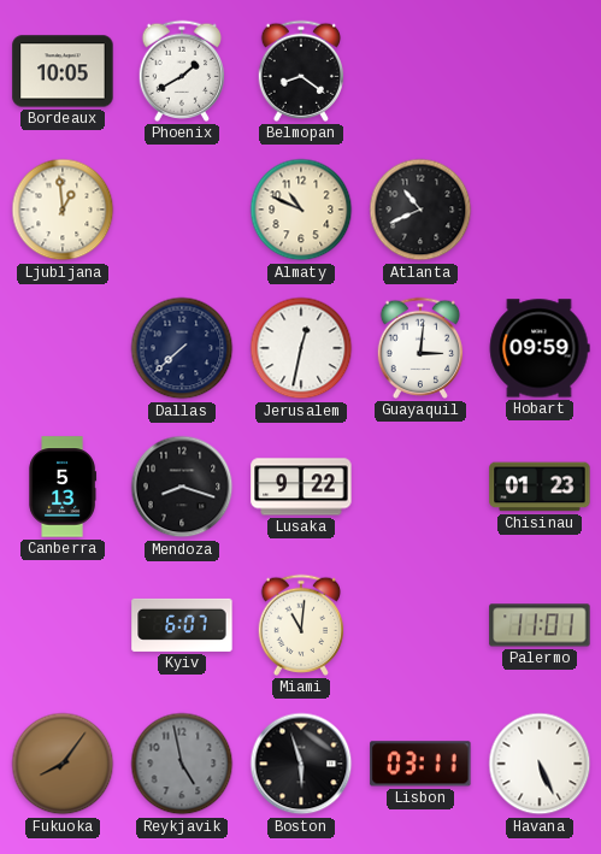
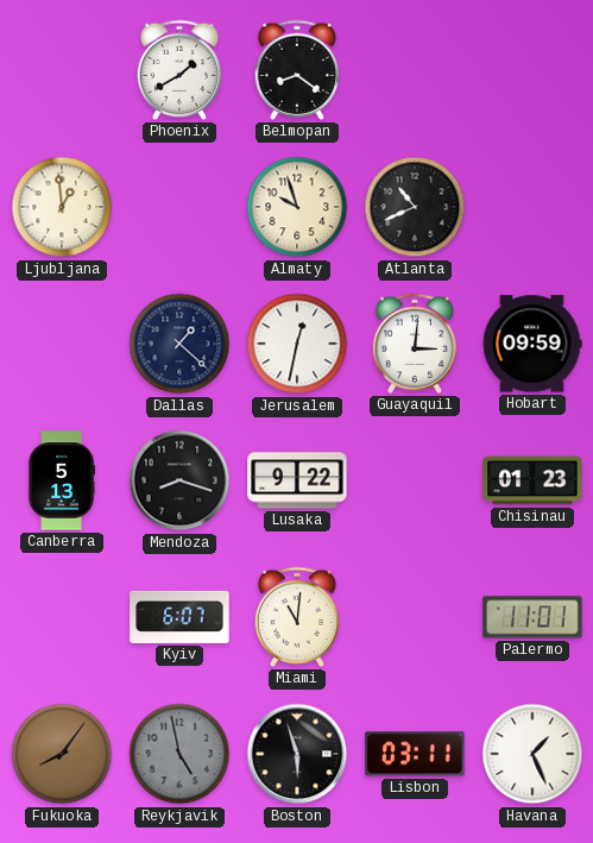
Bordeaux: 10:05 -> none (63, 71)
Almaty: 10:49 -> 9:57 (297, 207)
Dallas: 7:38 -> 1:22 (179, 344)
Havana: 5:26 -> 1:26 (532, 754)
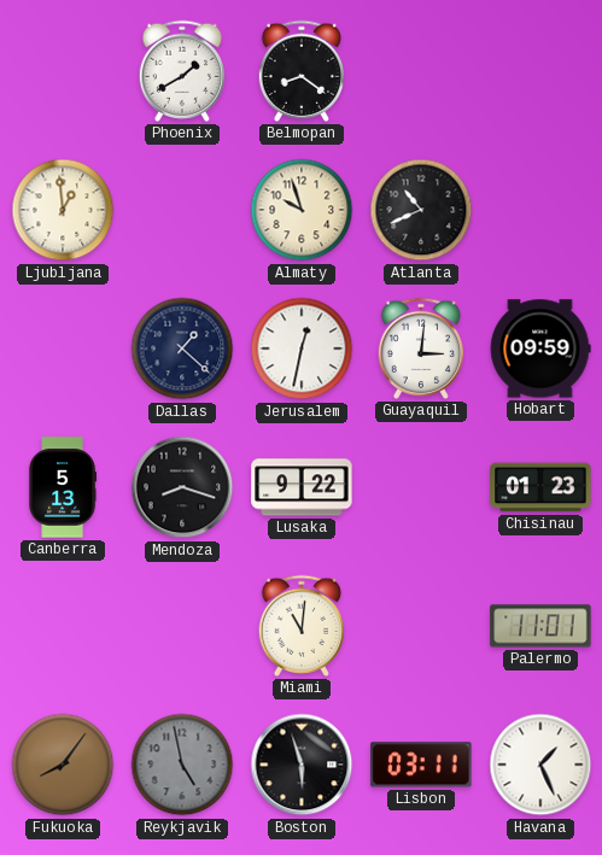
Kyiv: 6:07 -> none (179, 617)
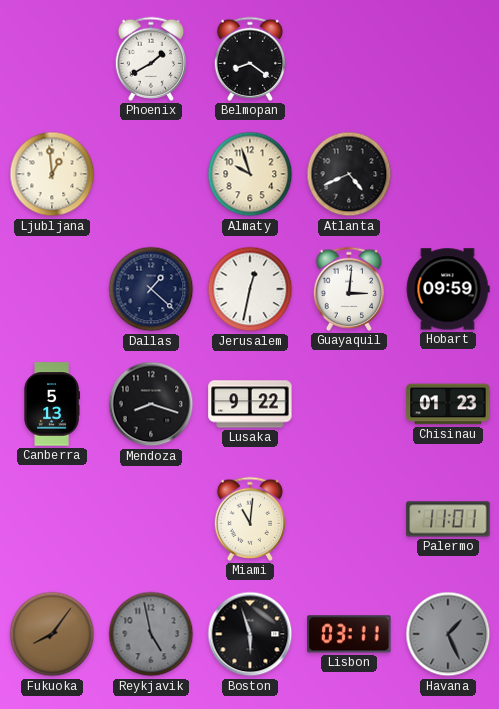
Atlanta: 10:41 -> 4:41 (349, 174)
Havana dial: white -> grey (448, 634)
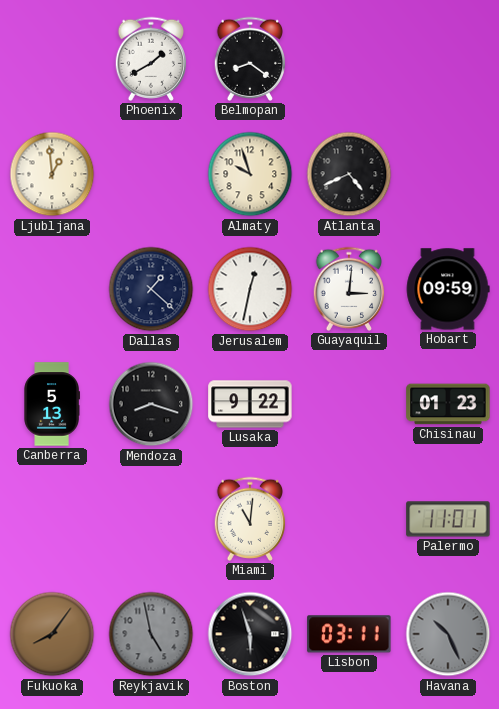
Havana: 1:26 -> 10:26 (448, 634)
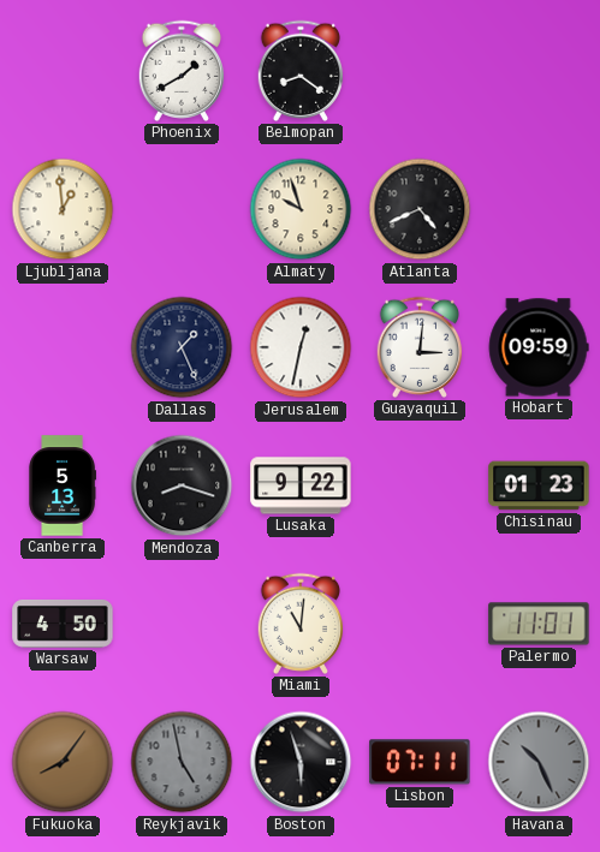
Dallas: 1:22 -> 1:26 (182, 347)
Warsaw: none -> 4:50 (63, 624)
Lisbon: 03:11 -> 07:11 (420, 762)
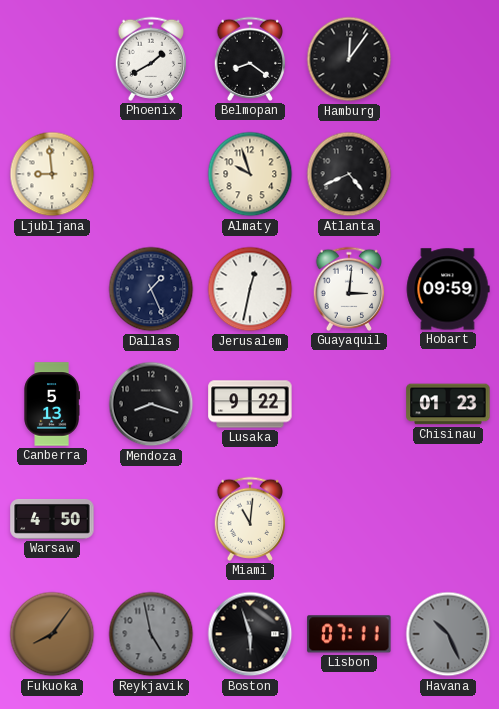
Hamburg: none -> 12:06 (349, 59)
Ljubljana: 12:59 -> 8:59 (52, 174)
Palermo: 11:01 -> none (539, 624)
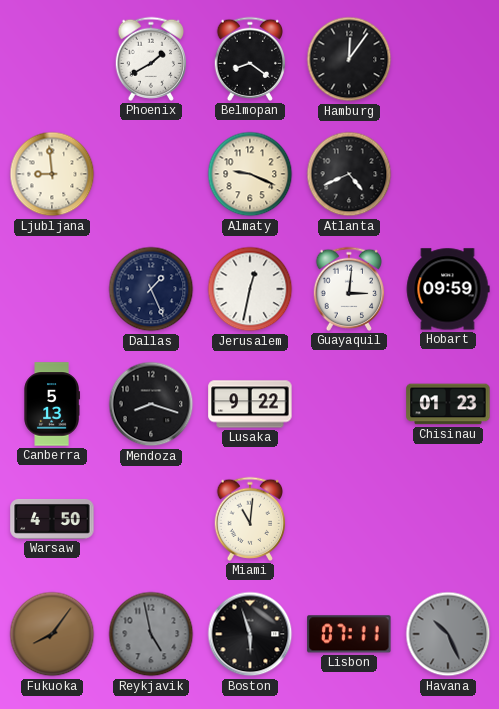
Almaty: 9:57 -> 9:19 (250, 174)
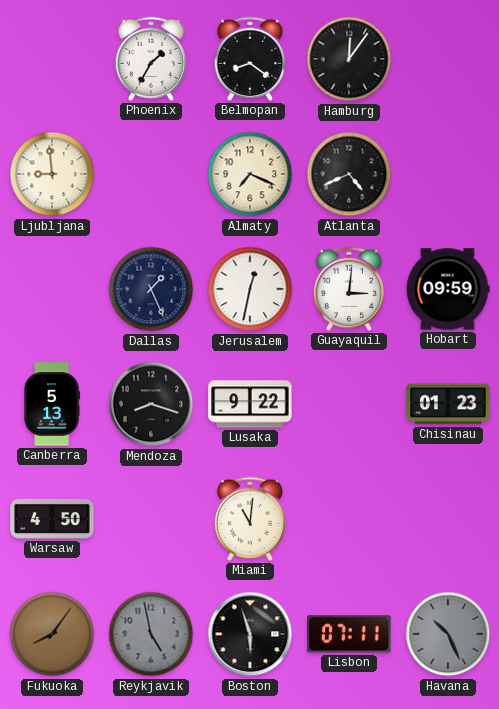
Phoenix: 1:40 -> 1:35 (151, 59)
Almaty: 9:19 -> 7:19 (250, 174)
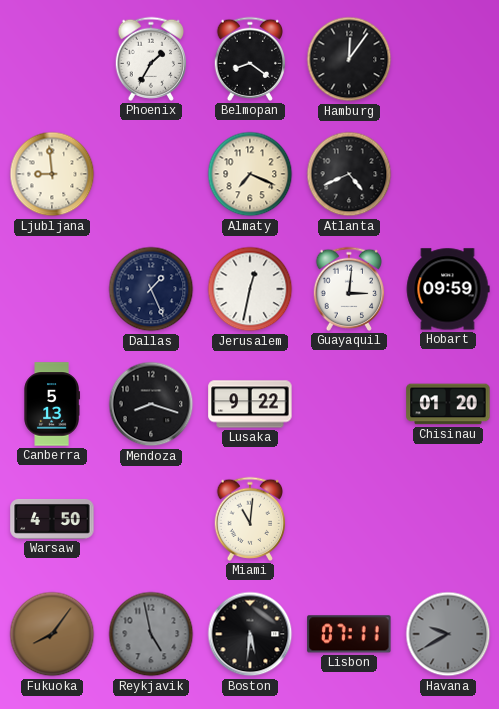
Chisinau: 01:23 -> 01:20 (448, 404)
Boston: 5:57 -> 5:31 (250, 634)
Havana: 10:26 -> 9:40 (448, 634)
